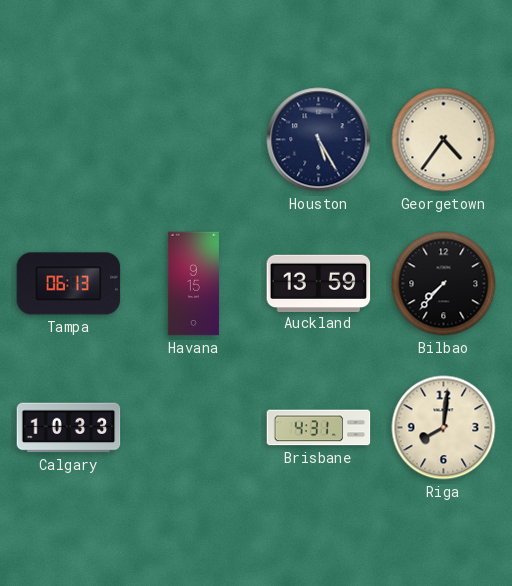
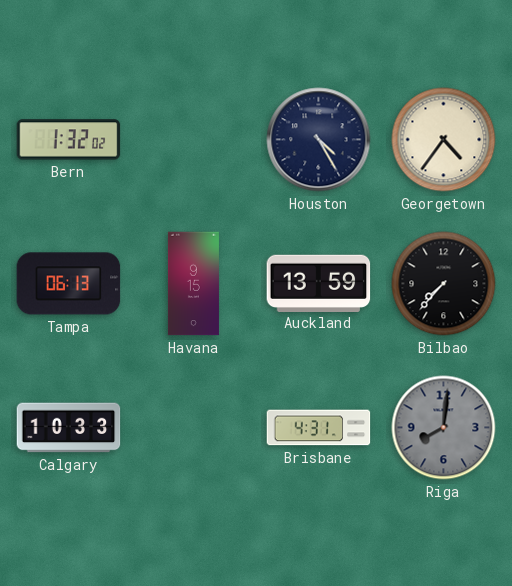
Bern: none -> 1:32 (69, 140)
Houston: 5:25 -> 4:25 (319, 140)
Riga dial: cream -> grey (444, 428)
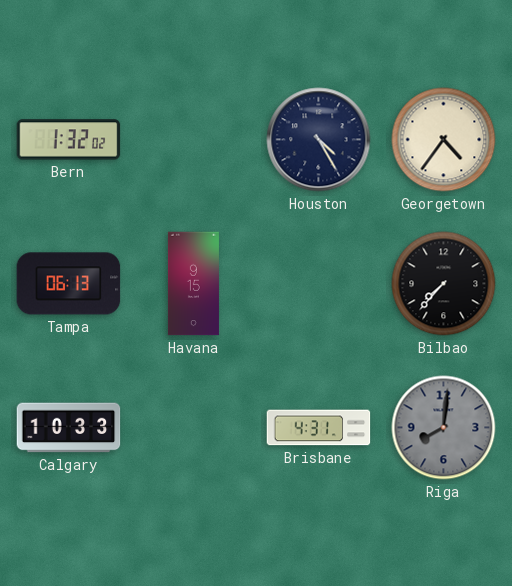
Auckland: 13:59 -> none (319, 283)
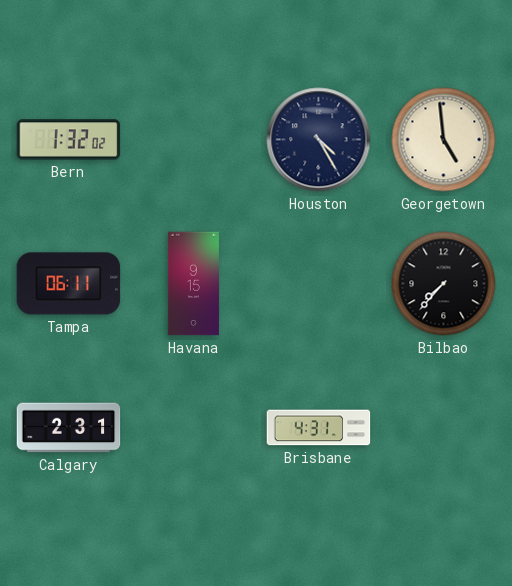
Georgetown: 4:36 -> 4:59 (444, 140)
Tampa: 06:13 -> 06:11 (69, 284)
Calgary: 10:33 -> 2:31 (69, 428)
Riga: 8:01 -> none (444, 428)
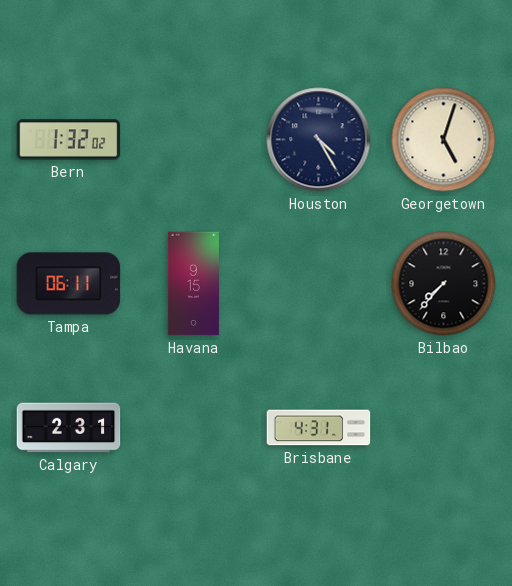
Georgetown: 4:59 -> 5:03 (444, 140)
